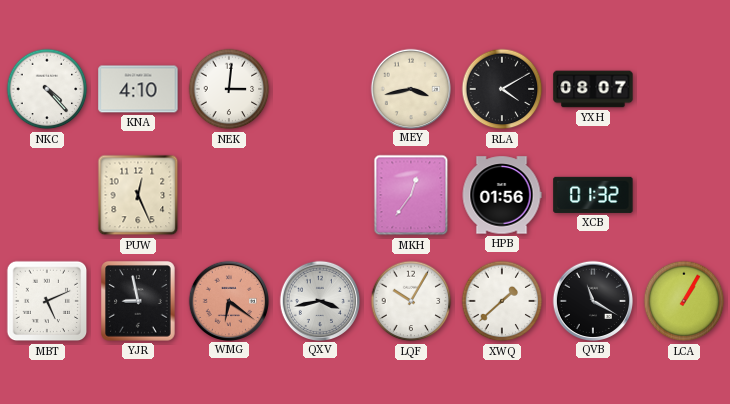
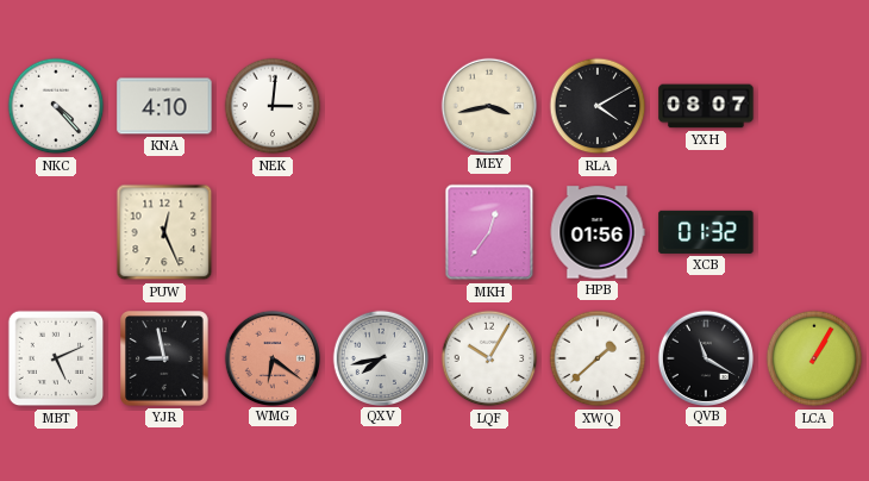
QXV: 3:43 -> 7:43 (380, 357)
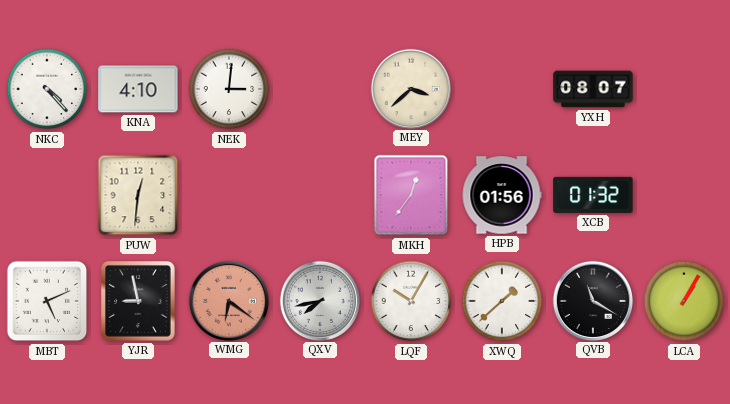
MEY: 3:43 -> 3:38 (410, 88)
RLA: 4:10 -> none (598, 106)
PUW: 12:26 -> 12:31 (138, 195)
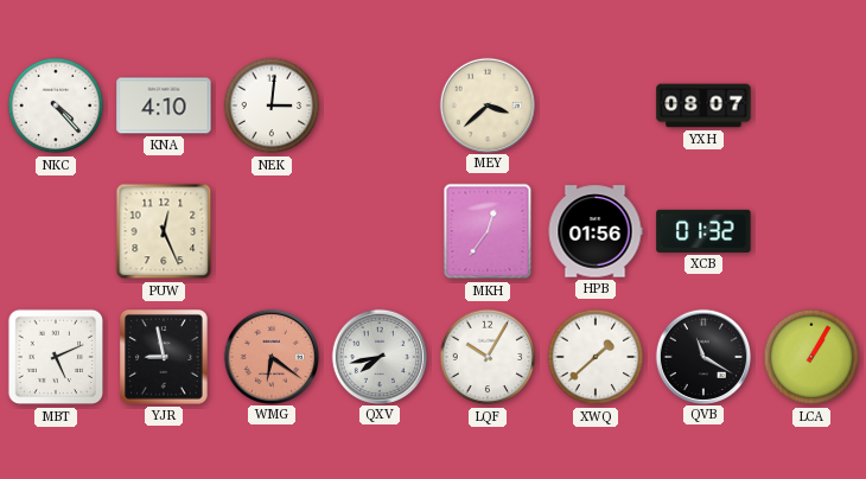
PUW: 12:31 -> 12:26 (164, 231)
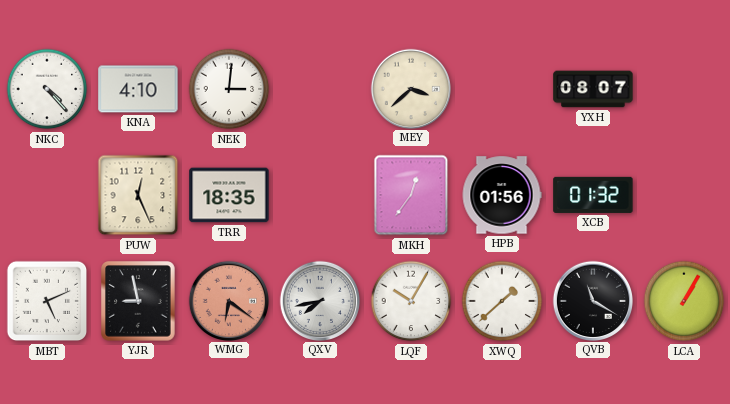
TRR: none -> 18:35 (229, 195)
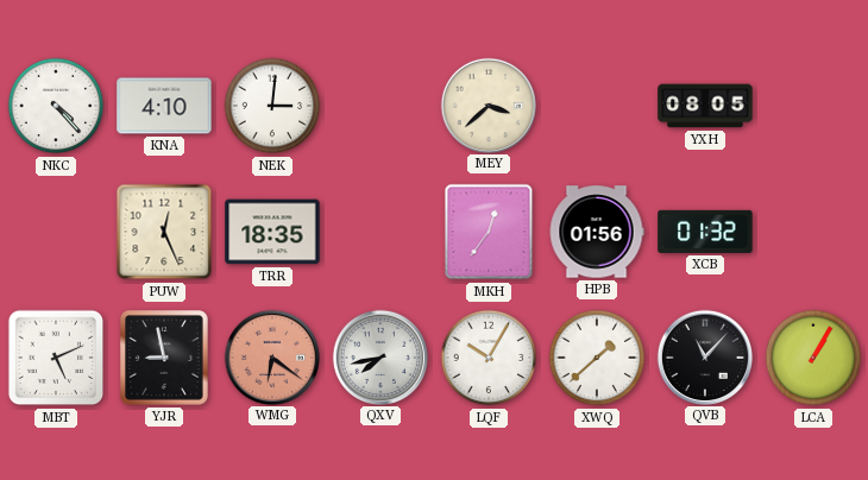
YXH: 08:07 -> 08:05 (705, 106)
QVB: 11:20 -> 11:07 (704, 356)
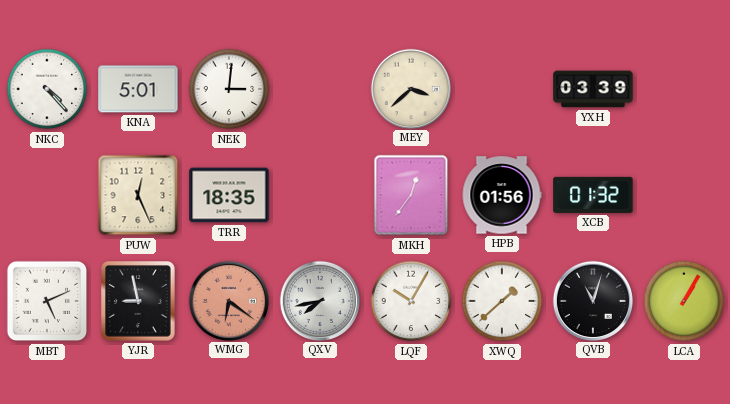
KNA: 4:10 -> 5:01 (138, 89)
YXH: 08:05 -> 03:39 (593, 89)
QVB: 11:07 -> 11:03 (592, 300)
